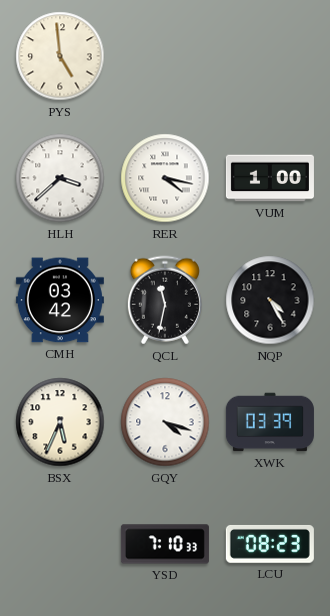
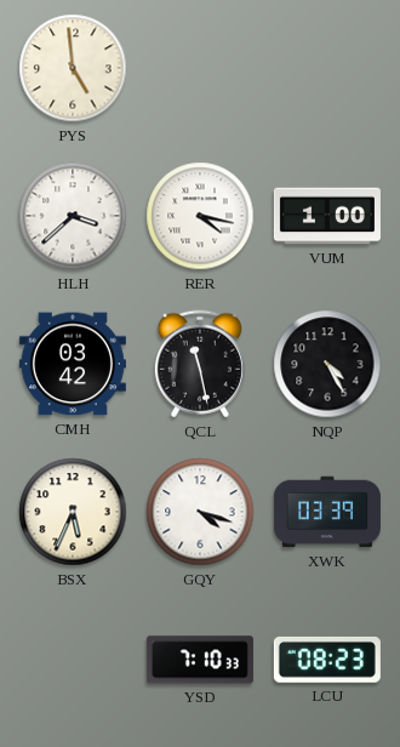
QCL: 11:32 -> 11:28 (200, 364)
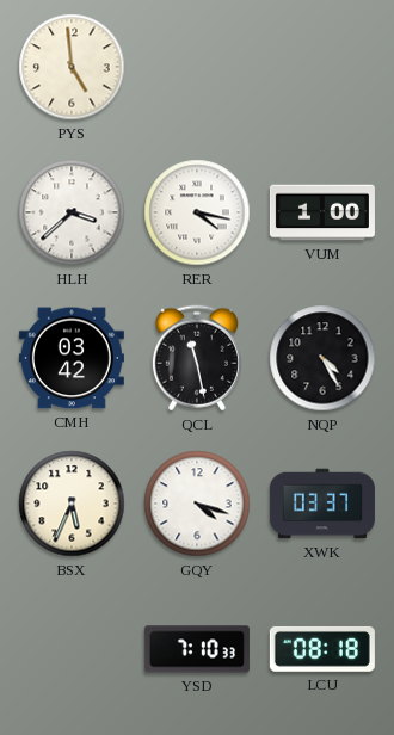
XWK: 03:39 -> 03:37 (322, 504)
LCU: 08:23 -> 08:18 (322, 649)
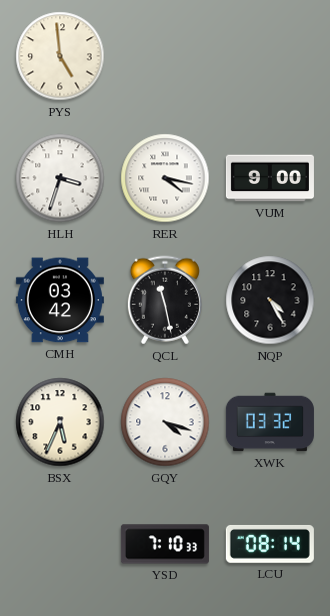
HLH: 3:38 -> 3:33 (60, 178)
VUM: 1:00 -> 9:00 (270, 178)
XWK: 03:37 -> 03:32 (270, 422)
LCU: 08:18 -> 08:14 (270, 544)
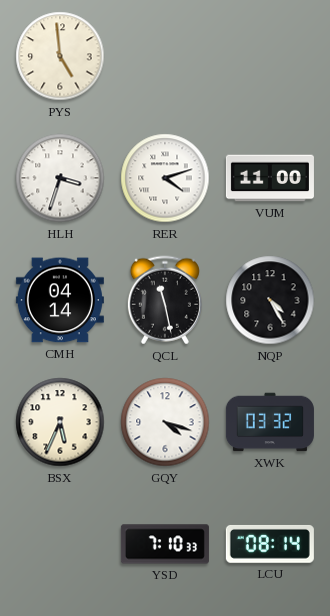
RER: 4:17 -> 4:12 (165, 178)
VUM: 9:00 -> 11:00 (270, 178)
CMH: 03:42 -> 04:14 (60, 300)
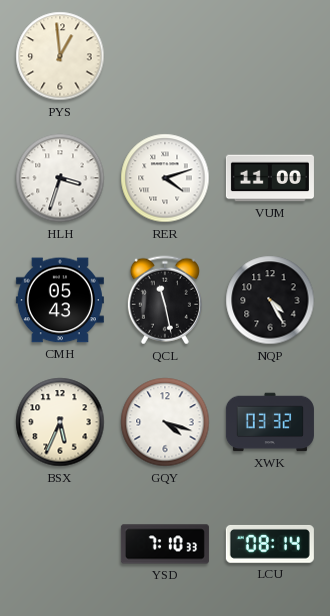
PYS: 4:59 -> 12:59 (60, 56)
CMH: 04:14 -> 05:43 (60, 300)
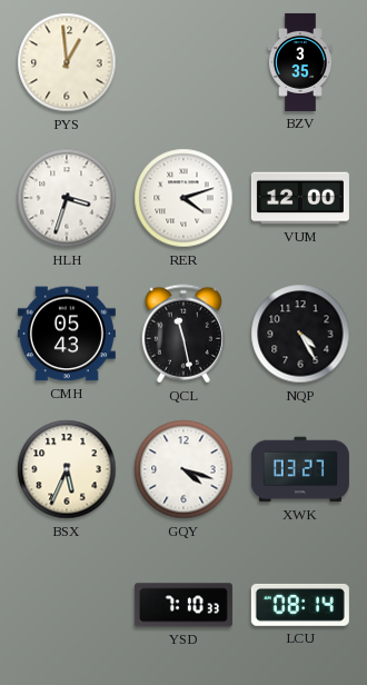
BZV: none -> 3:35 (300, 62)
VUM: 11:00 -> 12:00 (300, 198)
XWK: 03:32 -> 03:27 (300, 469)
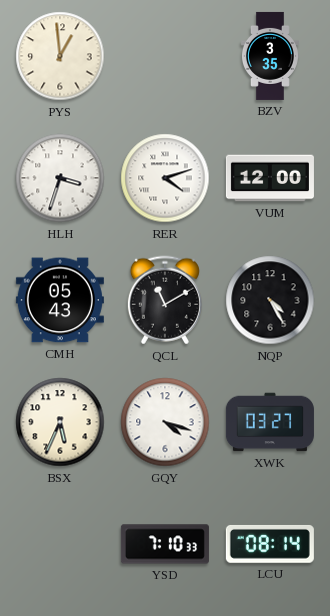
QCL: 11:28 -> 11:10 (165, 300)
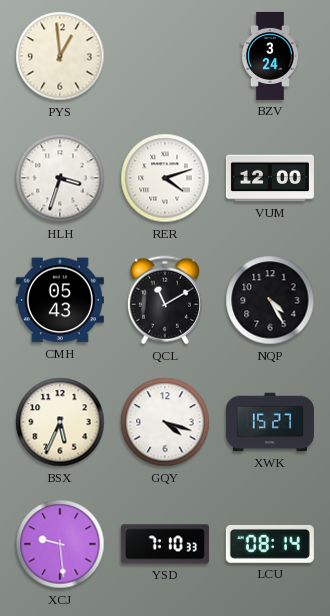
BZV: 3:35 -> 3:24 (270, 56)
XWK: 03:27 -> 15:27 (270, 422)
XCJ: none -> 9:29 (60, 544)
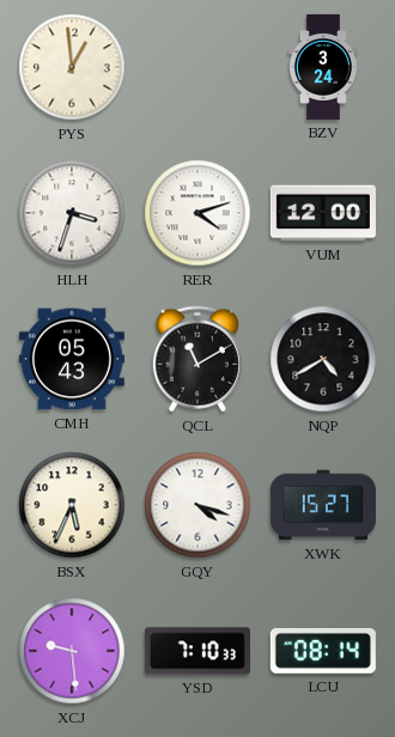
NQP: 4:25 -> 4:40 (323, 359)
